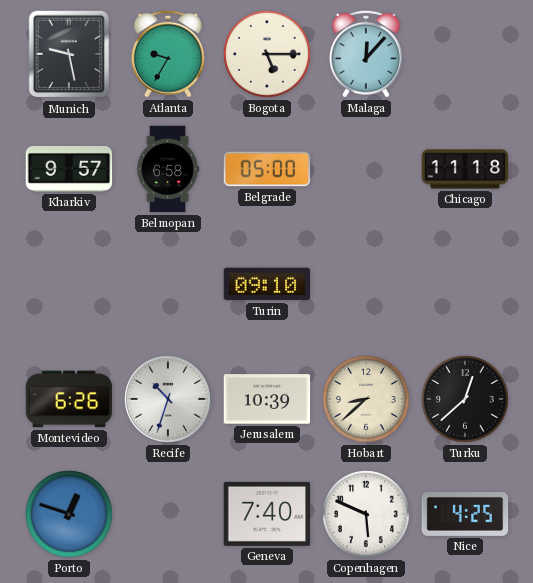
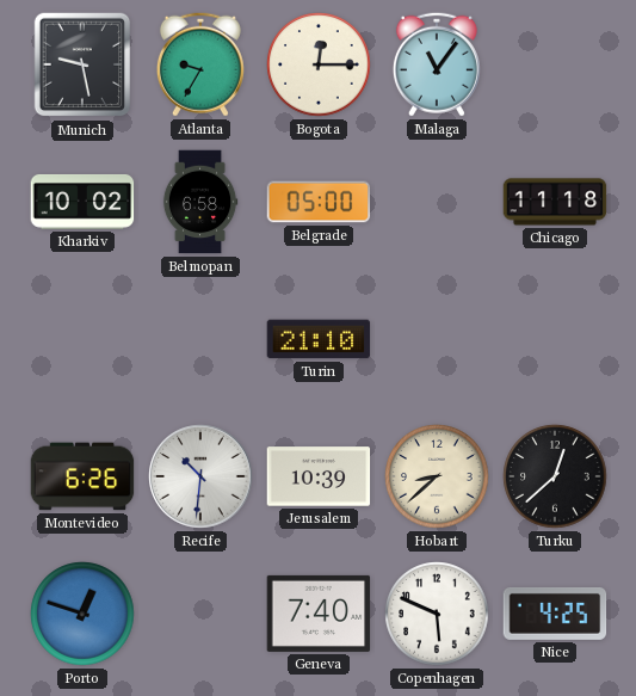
Bogota: 5:15 -> 12:15 (319, 64)
Malaga: 12:07 -> 11:06 (437, 64)
Kharkiv: 9:57 -> 10:02 (82, 202)
Turin: 09:10 -> 21:10 (319, 339)
Recife: 10:33 -> 10:31 (200, 476)
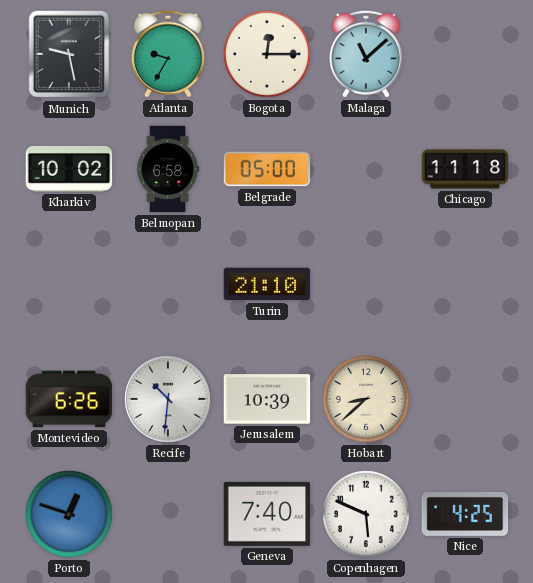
Malaga: 11:06 -> 11:08 (366, 54)
Turku: 12:38 -> none (555, 476)
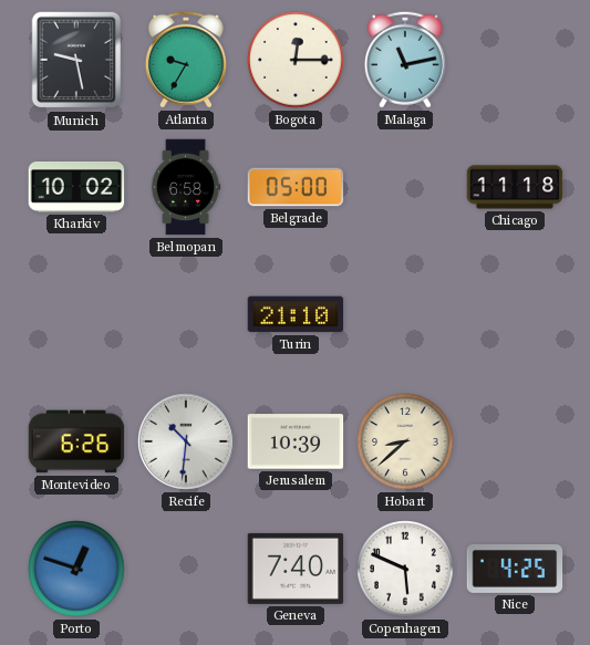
Malaga: 11:08 -> 11:13 (405, 60)
